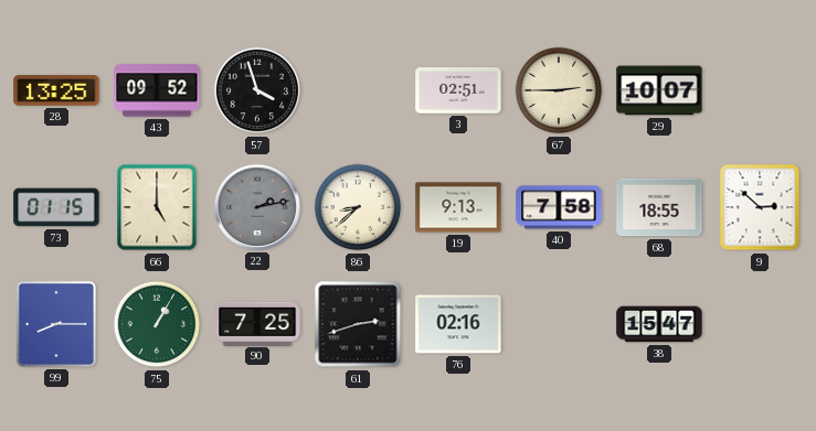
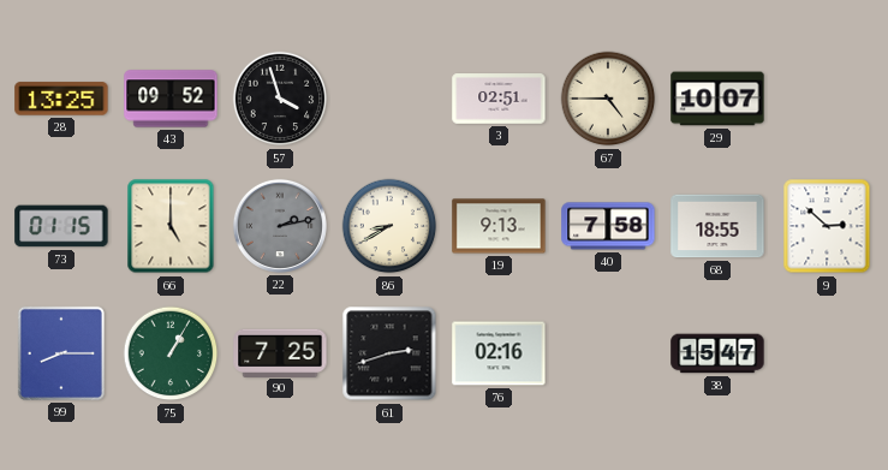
67: 2:45 -> 4:45 (608, 99)
86: 8:38 -> 8:40 (389, 226)
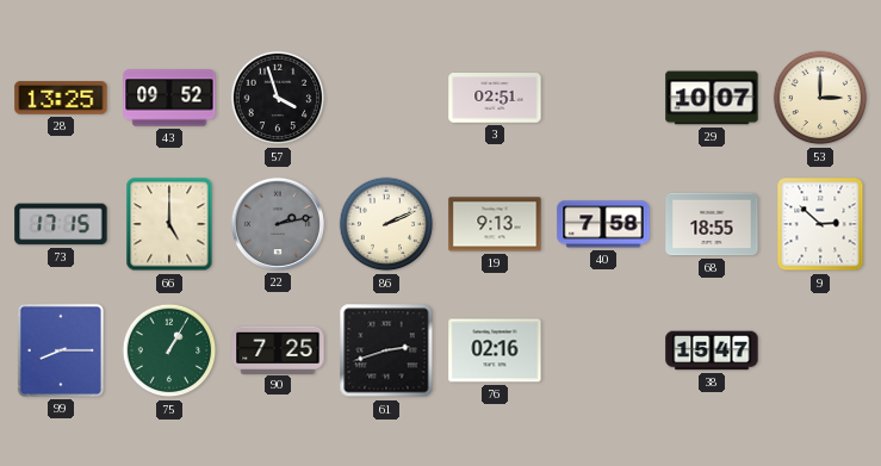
67: 4:45 -> none (608, 99)
53: none -> 3:00 (820, 98)
73: 01:15 -> 17:15 (61, 224)
86: 8:40 -> 2:11 (386, 224)
